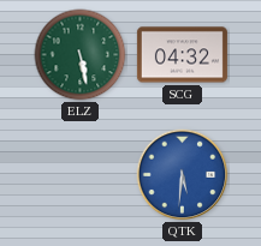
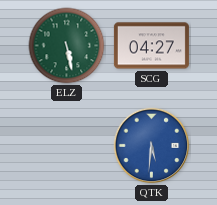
SCG: 04:32 -> 04:27 (151, 46)
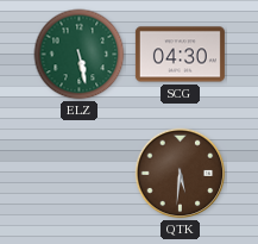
SCG: 04:27 -> 04:30 (180, 55)
QTK dial: blue -> brown (181, 174)
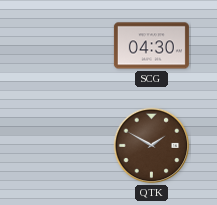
ELZ: 5:28 -> none (80, 55)
QTK: 5:31 -> 1:50 (152, 146)
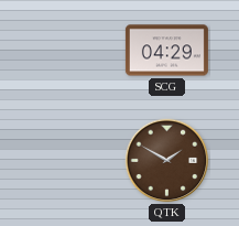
SCG: 04:30 -> 04:29 (166, 51)
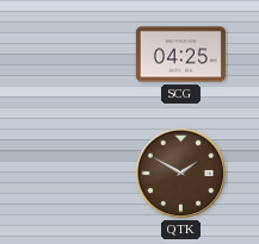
SCG: 04:29 -> 04:25 (180, 55)
